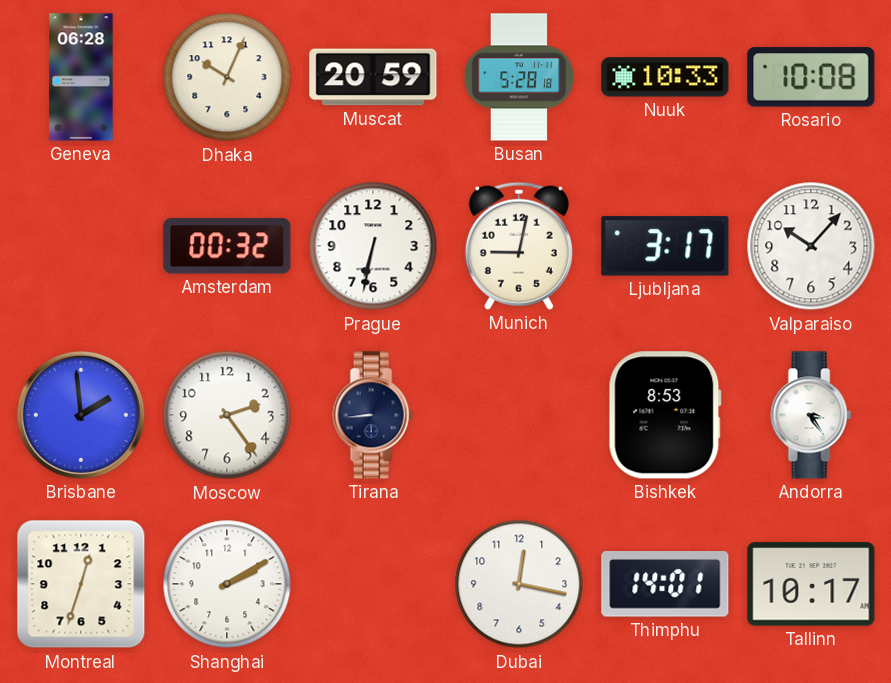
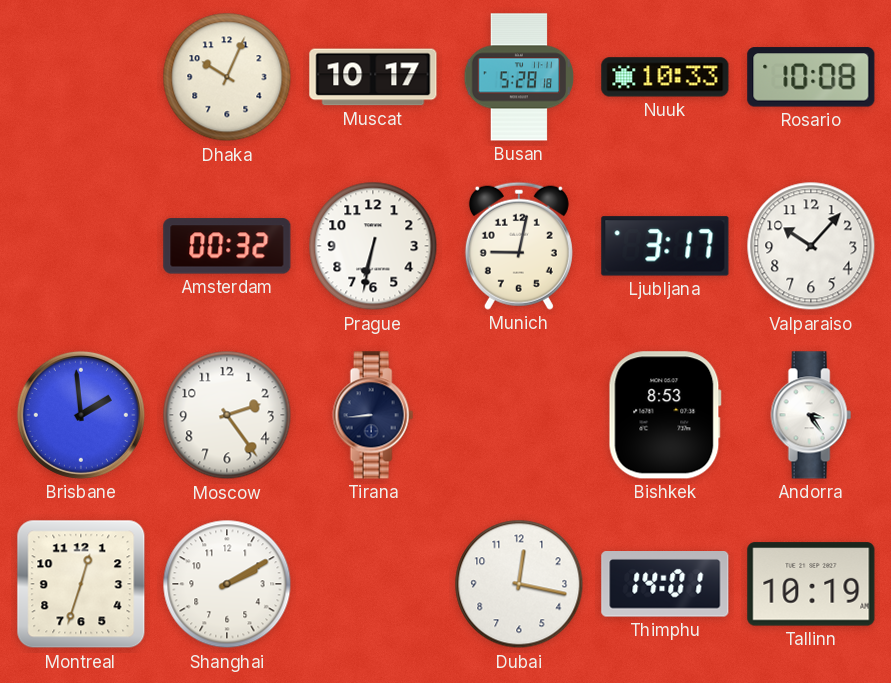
Geneva: 06:28 -> none (81, 77)
Muscat: 20:59 -> 10:17 (373, 77)
Tallinn: 10:17 -> 10:19 (811, 584)
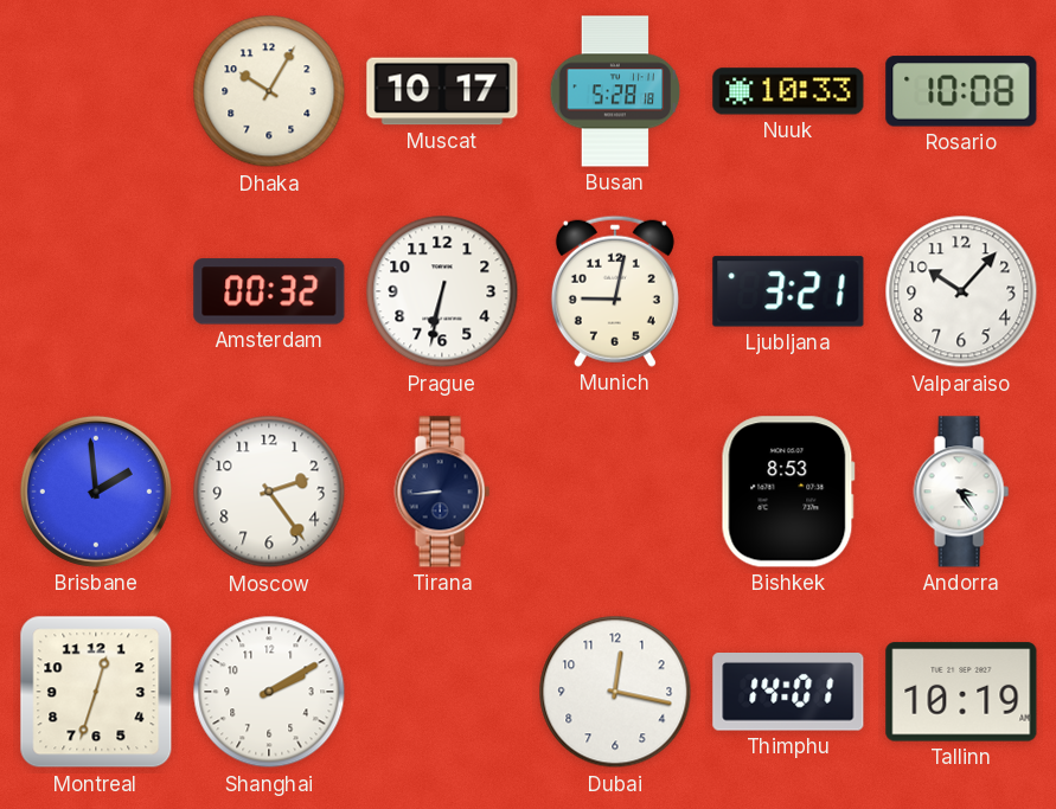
Dhaka: 10:04 -> 10:05 (269, 91)
Ljubljana: 3:17 -> 3:21 (788, 291)
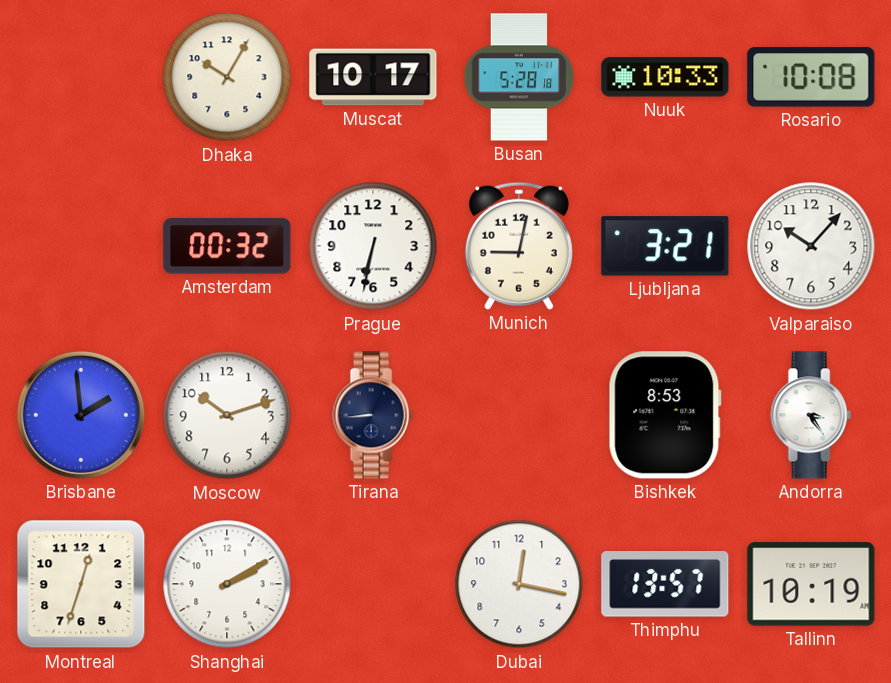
Moscow: 2:24 -> 10:12 (227, 415)
Thimphu: 14:01 -> 13:57 (665, 584)
